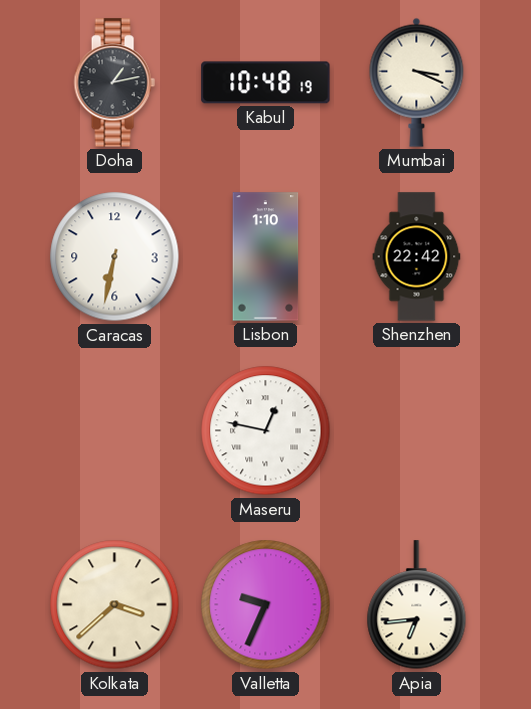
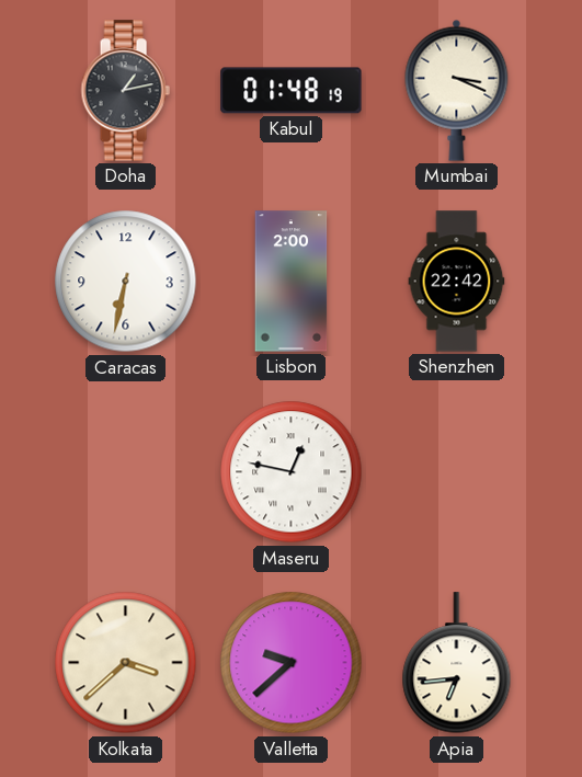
Kabul: 10:48 -> 01:48 (292, 91)
Lisbon: 1:10 -> 2:00 (292, 282)
Valletta: 9:34 -> 9:38 (292, 663)
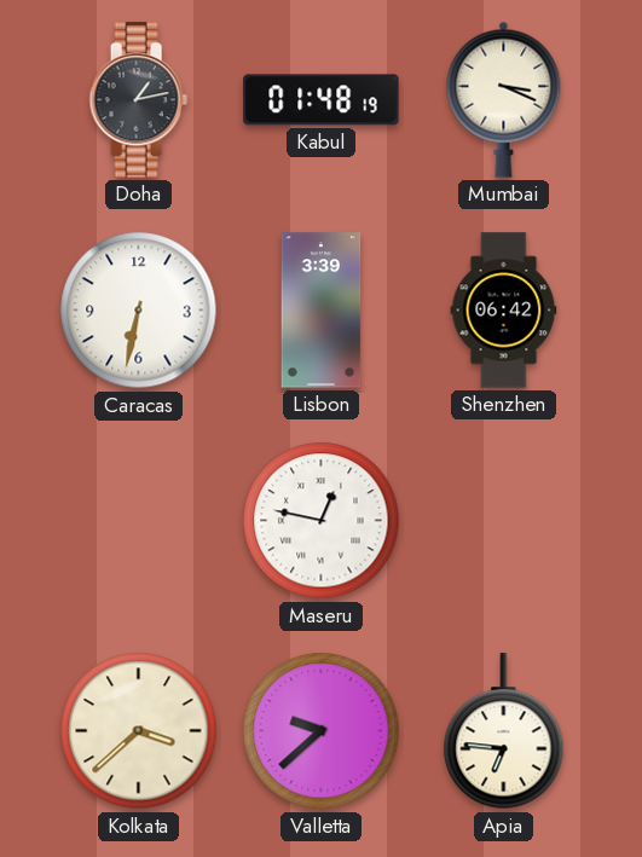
Lisbon: 2:00 -> 3:39 (322, 311)
Shenzhen: 22:42 -> 06:42 (504, 311)
Apia: 6:44 -> 6:46 (504, 731)
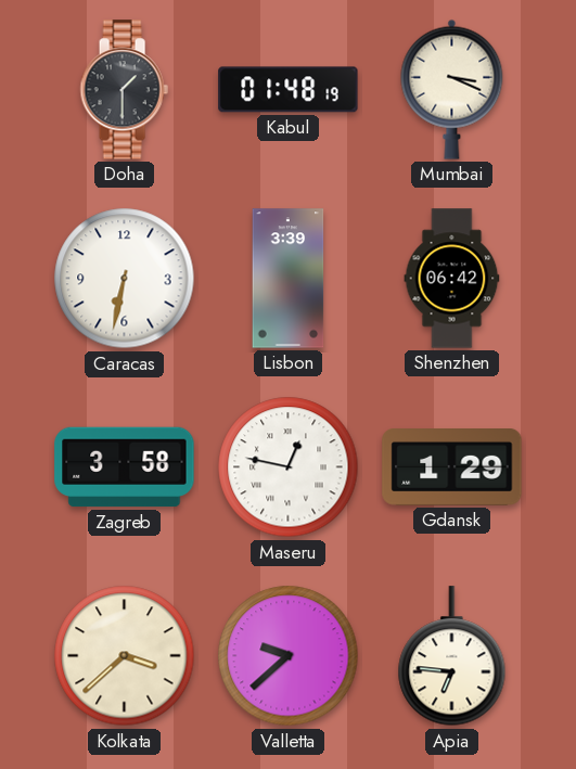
Doha: 1:13 -> 1:30 (124, 90)
Zagreb: none -> 3:58 (125, 467)
Gdansk: none -> 1:29 (452, 467)
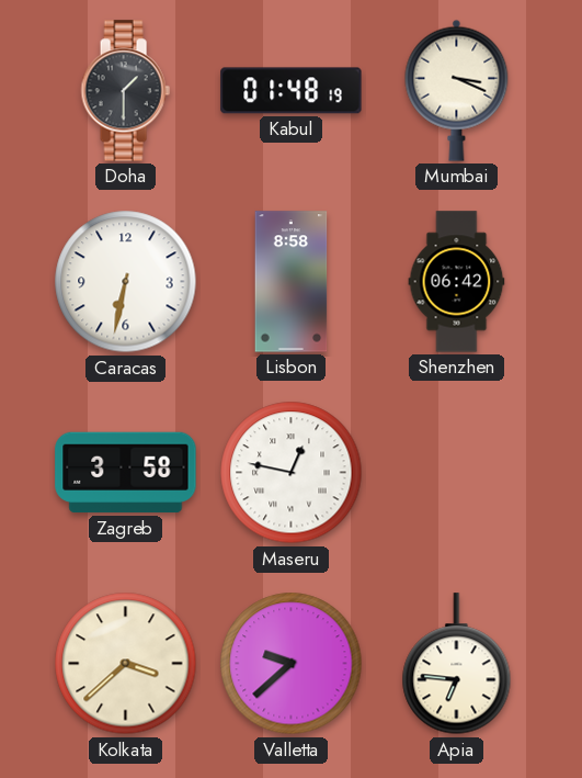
Lisbon: 3:39 -> 8:58 (292, 282)
Gdansk: 1:29 -> none (452, 467)
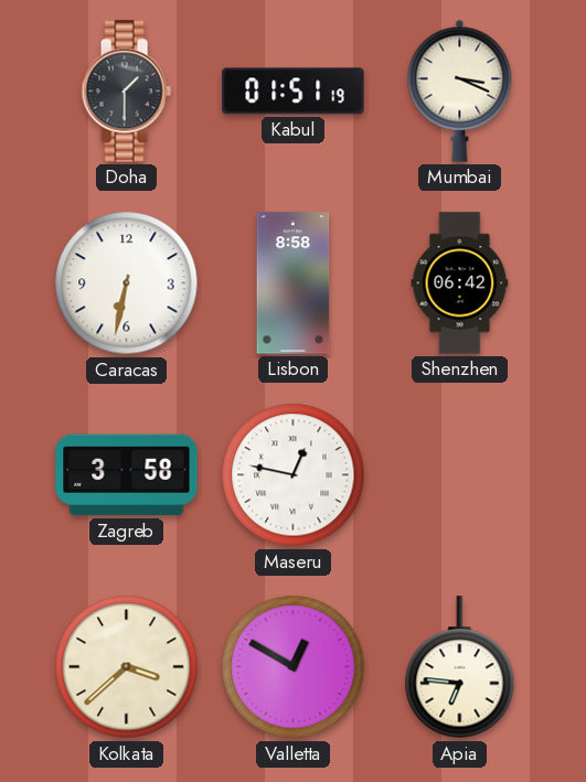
Kabul: 01:48 -> 01:51 (294, 92)
Valletta: 9:38 -> 12:50 (294, 667)
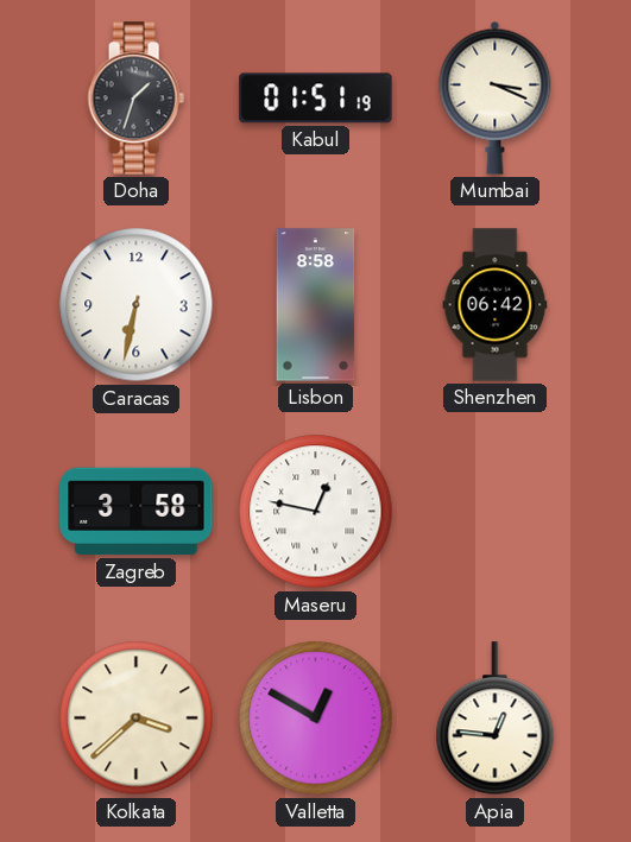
Doha: 1:30 -> 1:33 (135, 99)
Apia: 6:46 -> 12:46 (496, 718)
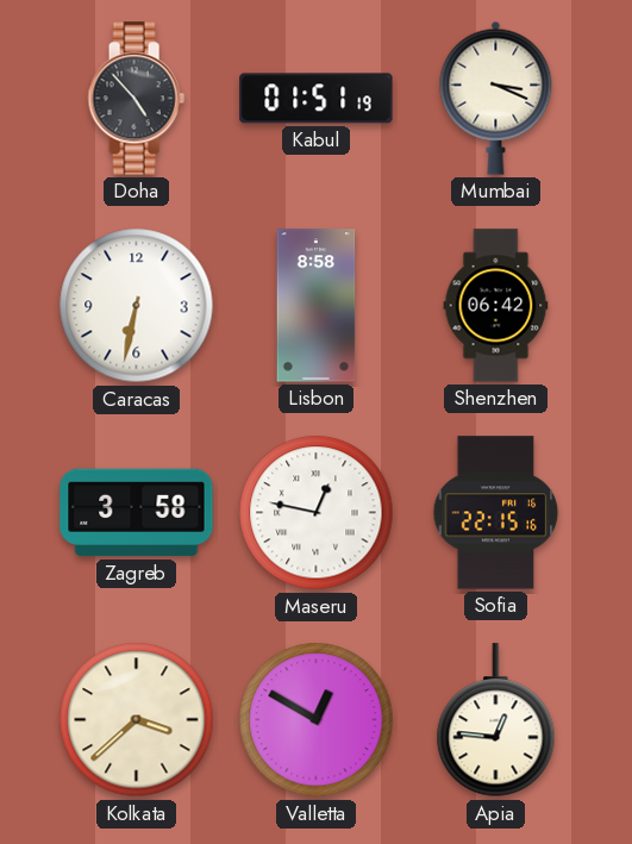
Doha: 1:33 -> 4:53 (136, 99)
Sofia: none -> 22:15 (496, 513)
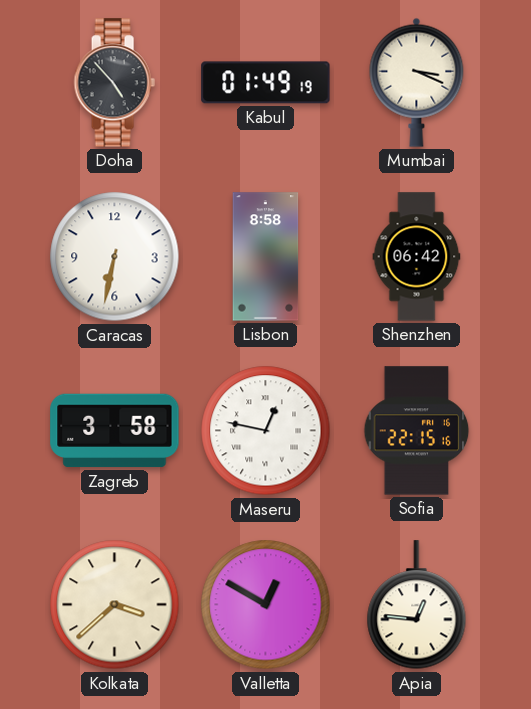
Kabul: 01:51 -> 01:49 (266, 83)
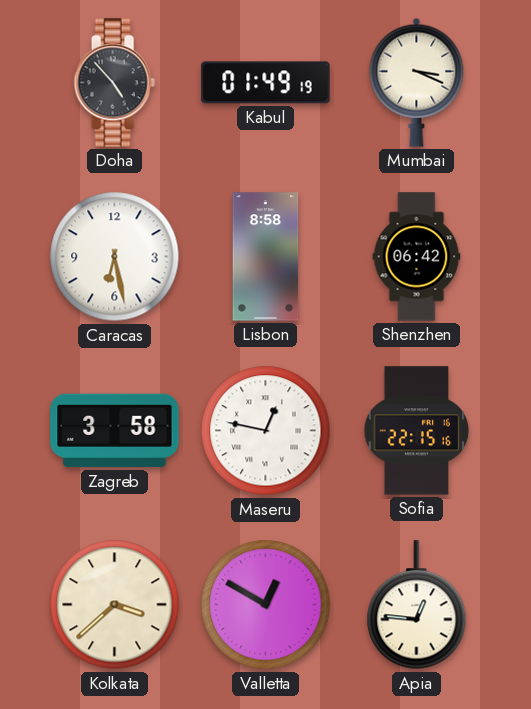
Caracas: 6:32 -> 6:28 (115, 257)
